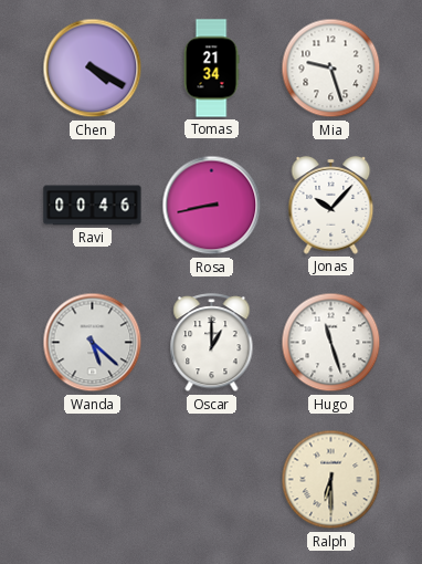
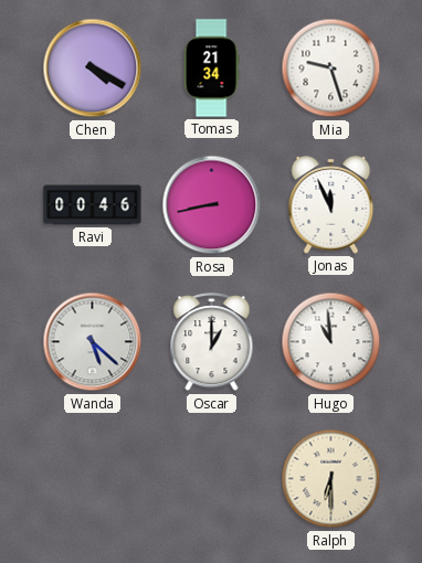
Jonas: 10:07 -> 11:56 (331, 205)
Hugo: 11:27 -> 10:59 (331, 342)
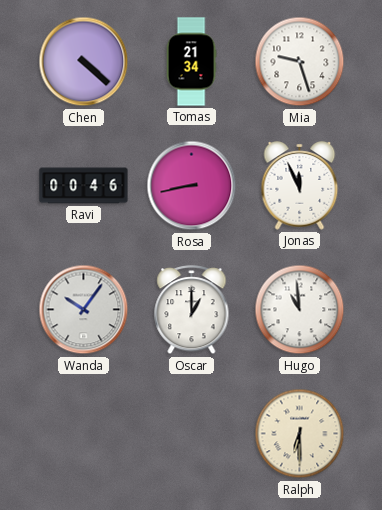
Chen: 4:20 -> 4:22 (84, 62)
Wanda: 5:22 -> 10:06 (84, 310)
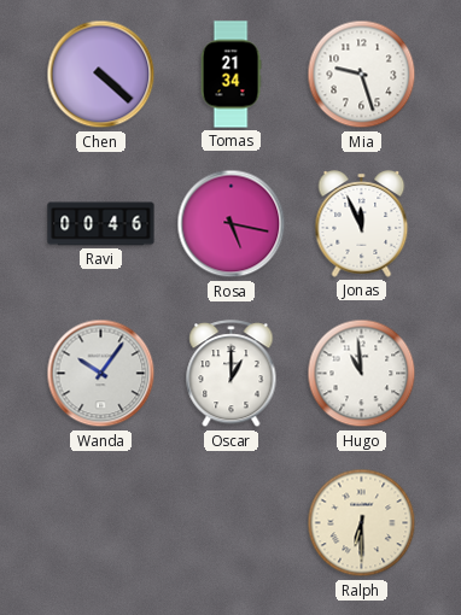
Rosa: 8:43 -> 5:17 (232, 224)
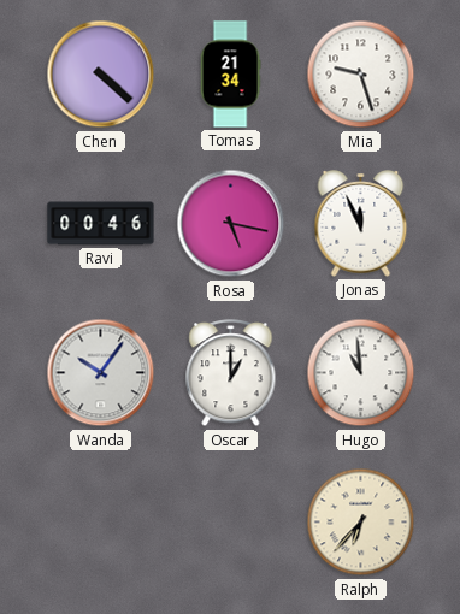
Ralph: 6:30 -> 6:37 (361, 523)
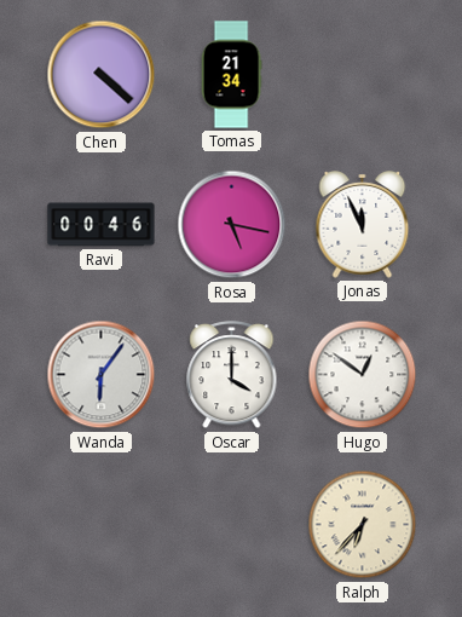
Mia: 9:27 -> none (361, 75)
Wanda: 10:06 -> 6:06 (102, 375)
Oscar: 1:00 -> 4:00 (232, 375)
Hugo: 10:59 -> 12:51 (363, 375)
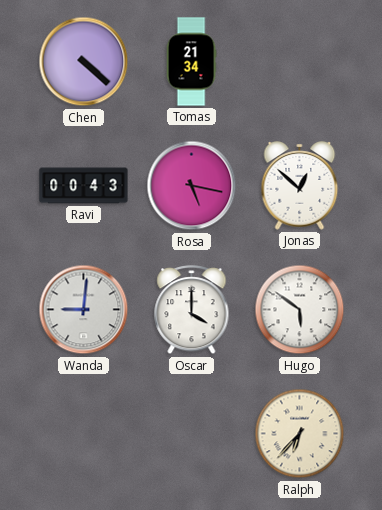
Ravi: 00:46 -> 00:43 (84, 186)
Jonas: 11:56 -> 12:52 (300, 186)
Wanda: 6:06 -> 9:01 (84, 310)
Hugo: 12:51 -> 5:51 (300, 310)
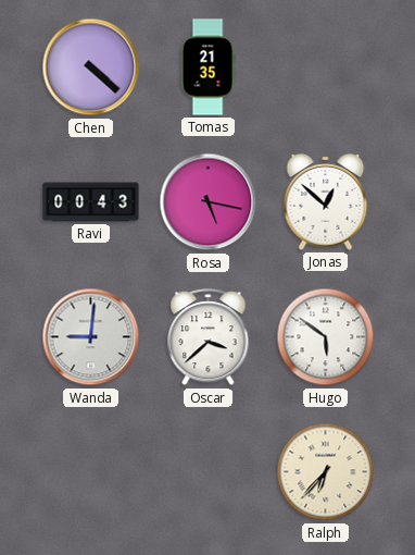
Tomas: 21:34 -> 21:35 (207, 67)
Oscar: 4:00 -> 3:38 (209, 337)
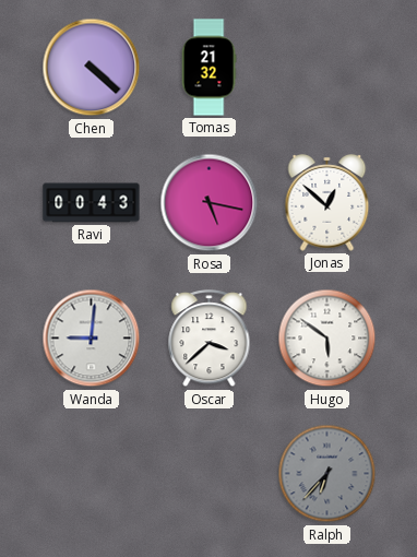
Tomas: 21:35 -> 21:32 (208, 68)
Ralph dial: cream -> grey (327, 474)
